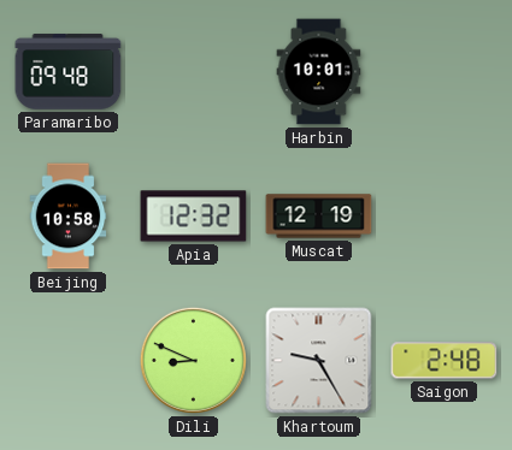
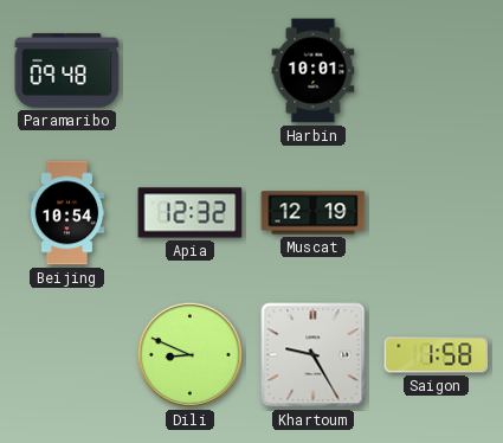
Beijing: 10:58 -> 10:54 (67, 213)
Saigon: 2:48 -> 1:58 (437, 355)
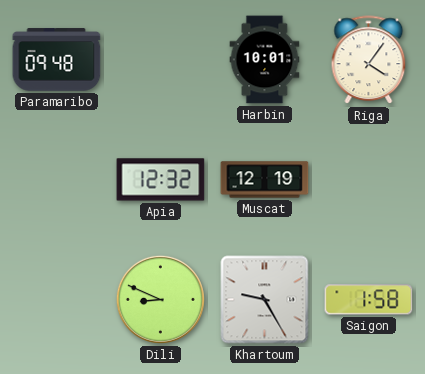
Riga: none -> 4:06 (369, 60)
Beijing: 10:54 -> none (67, 213)
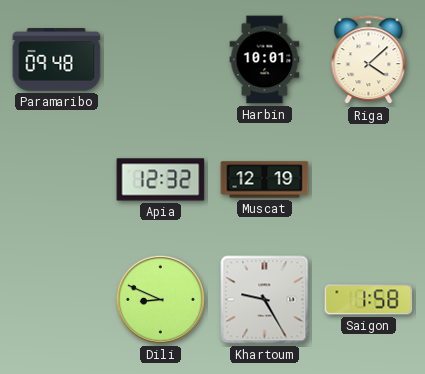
Riga: 4:06 -> 4:08 (369, 60)
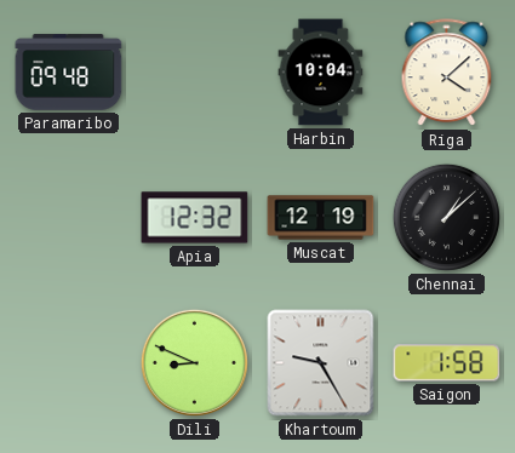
Harbin: 10:01 -> 10:04 (321, 73)
Chennai: none -> 1:08 (446, 217)
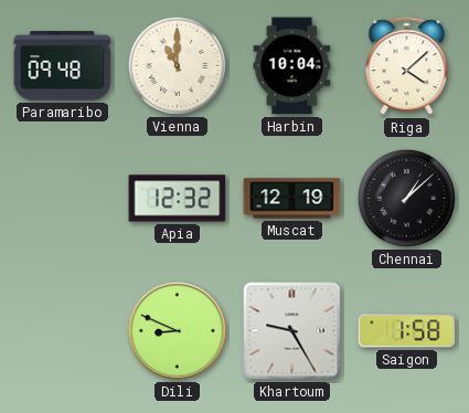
Vienna: none -> 11:00 (177, 65)
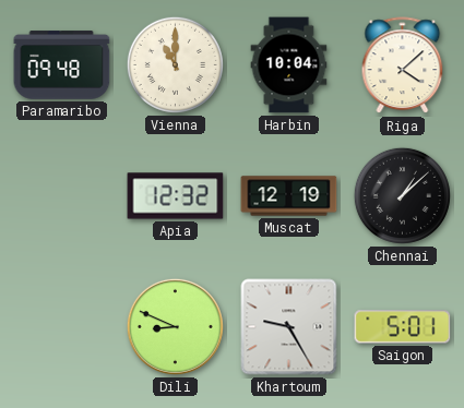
Saigon: 1:58 -> 5:01 (403, 327)
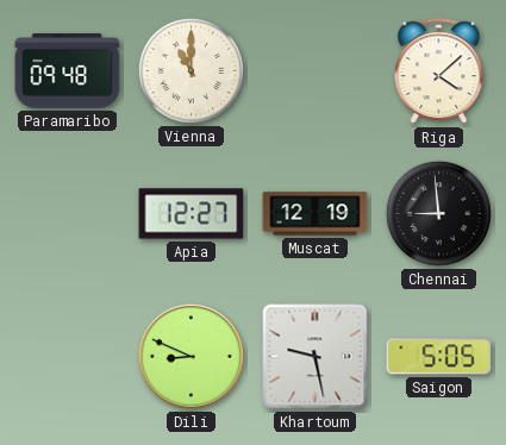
Harbin: 10:04 -> none (289, 65)
Apia: 12:32 -> 12:27 (192, 214)
Chennai: 1:08 -> 8:59 (438, 213)
Khartoum: 9:25 -> 9:28 (316, 357)
Saigon: 5:01 -> 5:05 (439, 357)
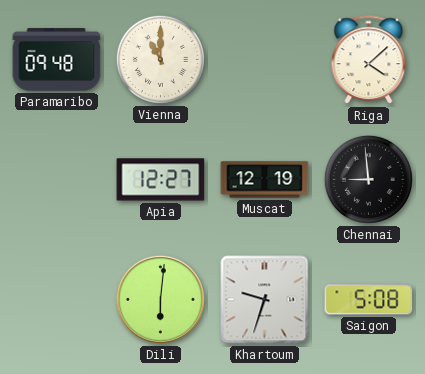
Dili: 8:49 -> 6:01 (160, 299)
Khartoum: 9:28 -> 9:33 (265, 300)
Saigon: 5:05 -> 5:08 (369, 300)
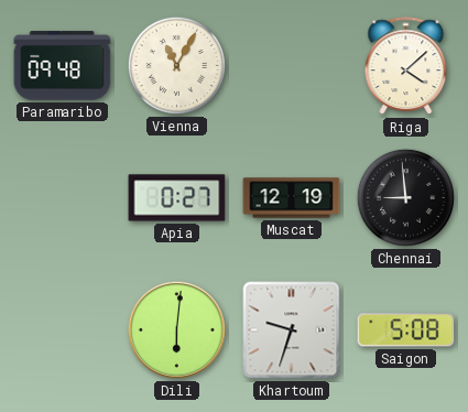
Vienna: 11:00 -> 11:05 (176, 65)
Apia: 12:27 -> 0:27 (177, 198)
